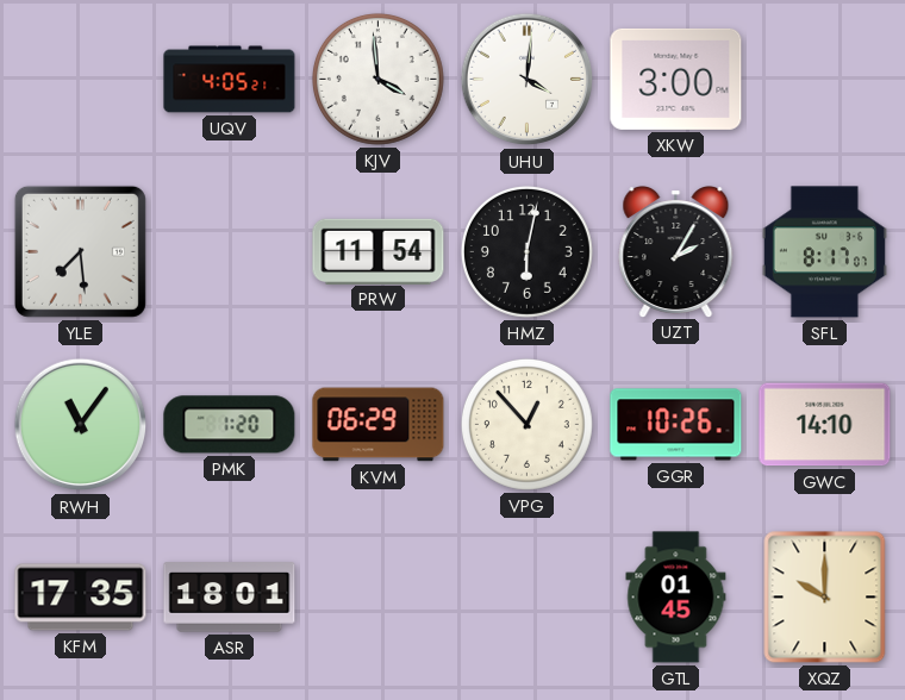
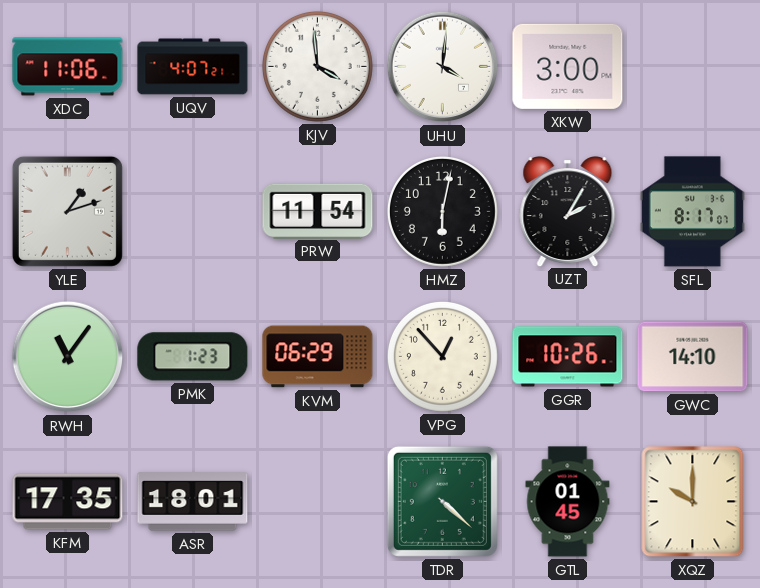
XDC: none -> 11:06 (68, 67)
UQV: 4:05 -> 4:07 (193, 67)
YLE: 7:29 -> 1:12 (67, 211)
PMK: 1:20 -> 1:23 (193, 357)
TDR: none -> 4:22 (442, 501)
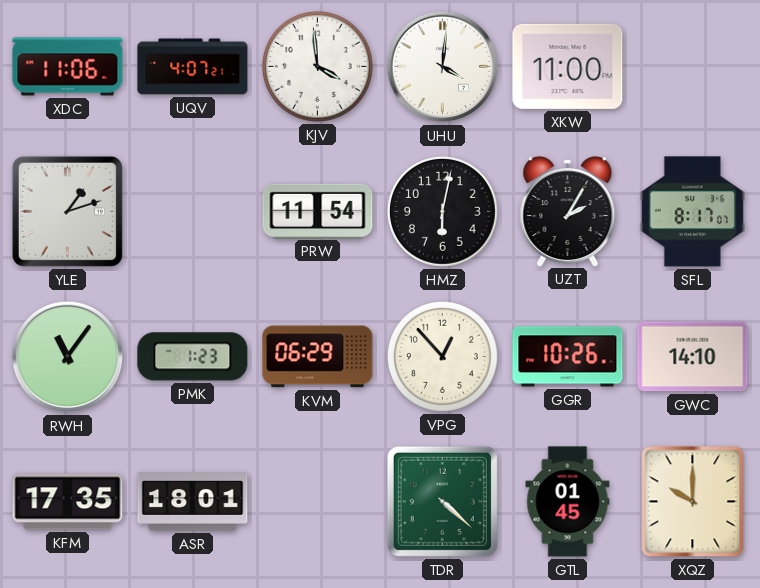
XKW: 3:00 -> 11:00 (568, 66)
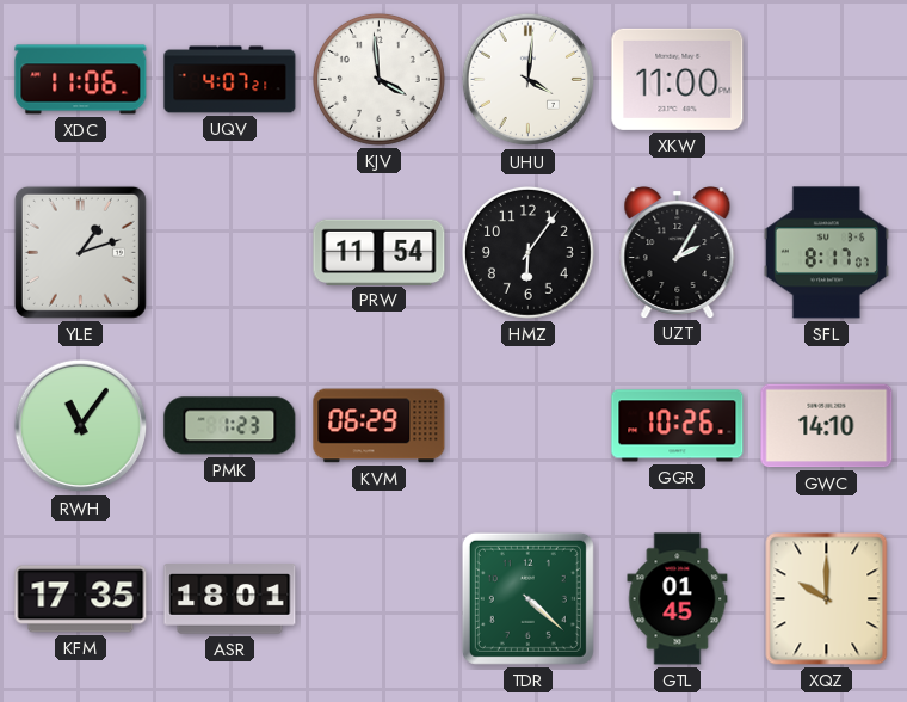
HMZ: 6:02 -> 6:06 (527, 252)
VPG: 12:53 -> none (442, 356)
